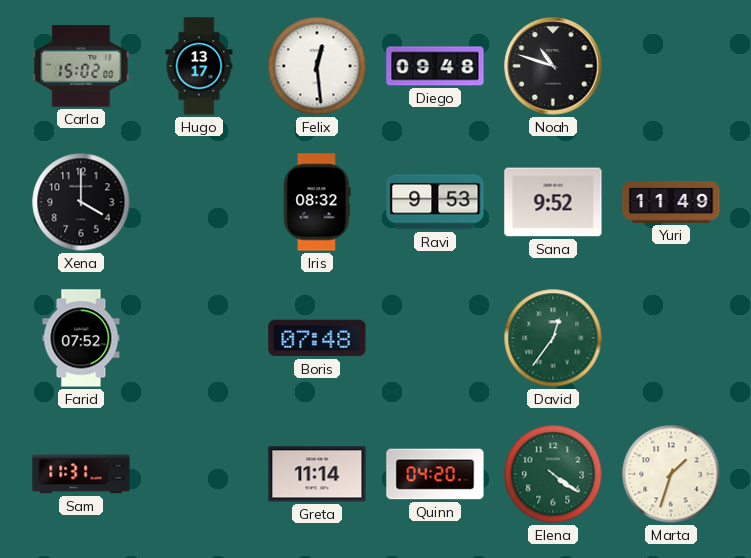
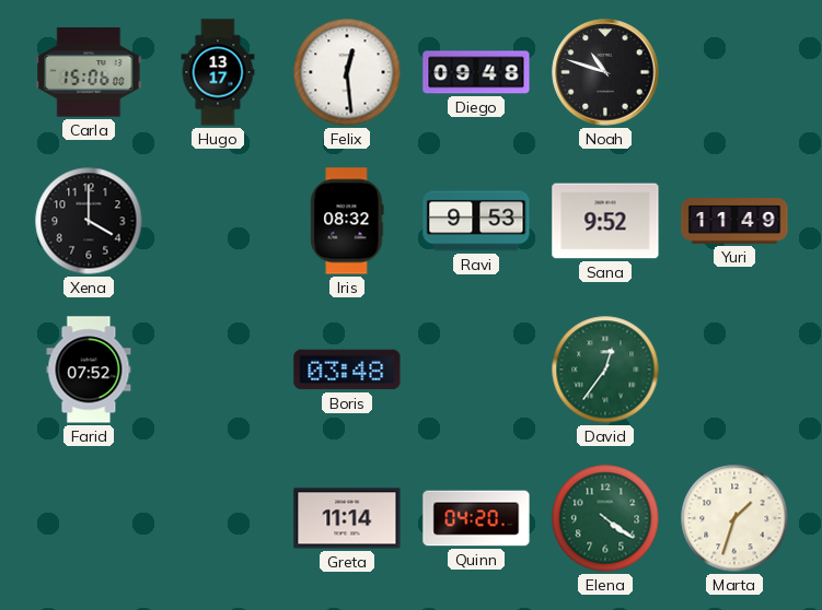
Carla: 15:02 -> 15:06 (89, 72)
Boris: 07:48 -> 03:48 (347, 369)
Sam: 11:31 -> none (81, 474)
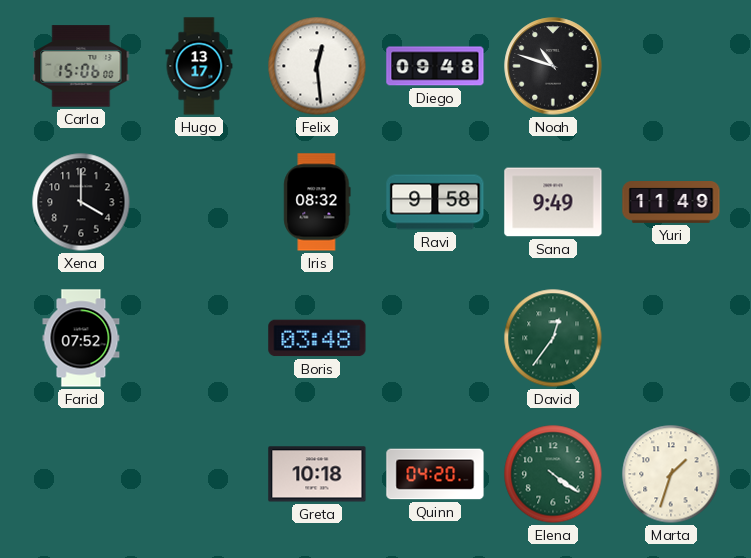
Ravi: 9:53 -> 9:58 (435, 202)
Sana: 9:52 -> 9:49 (553, 202)
Greta: 11:14 -> 10:18 (317, 474)
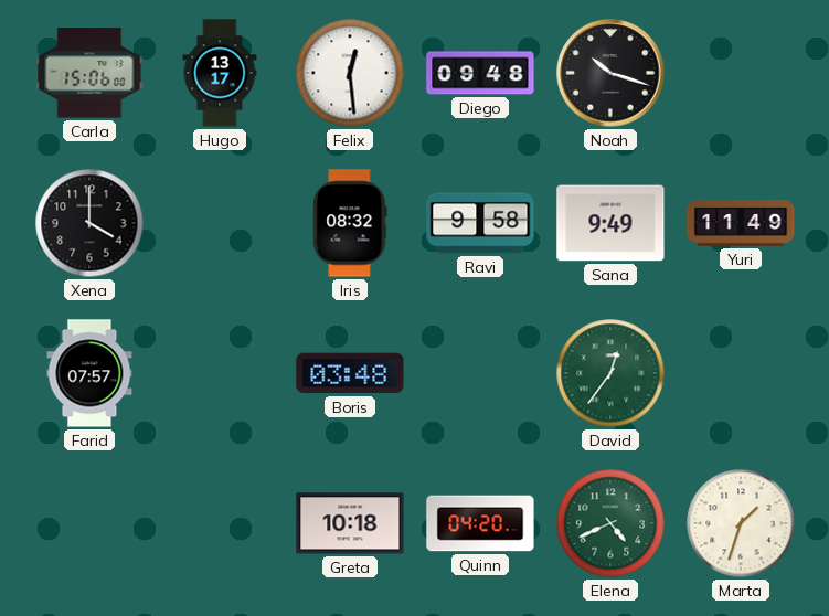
Noah: 10:48 -> 10:18 (610, 73)
Farid: 07:52 -> 07:57 (89, 373)
Elena: 4:21 -> 4:41 (610, 523)
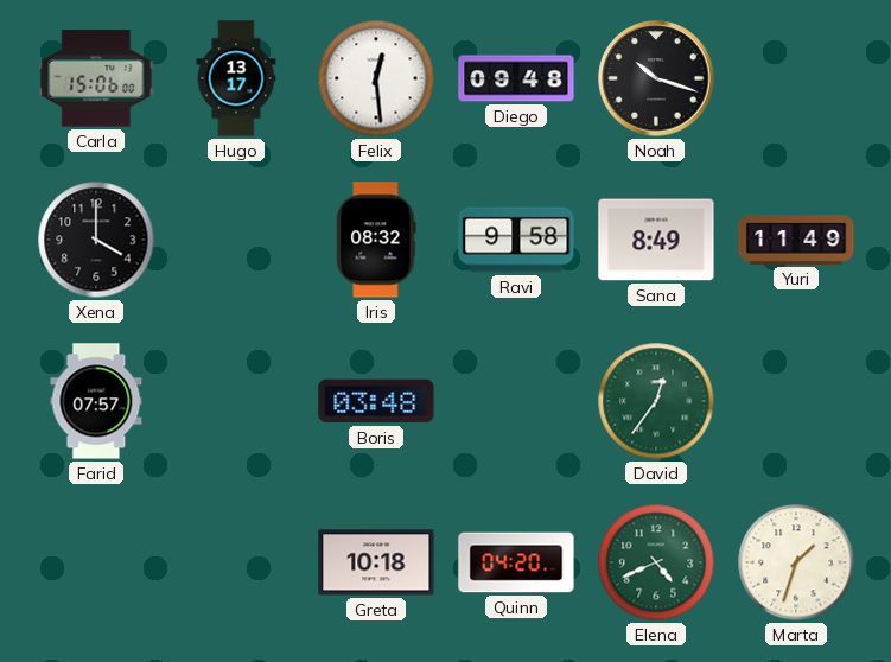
Sana: 9:49 -> 8:49 (656, 240)
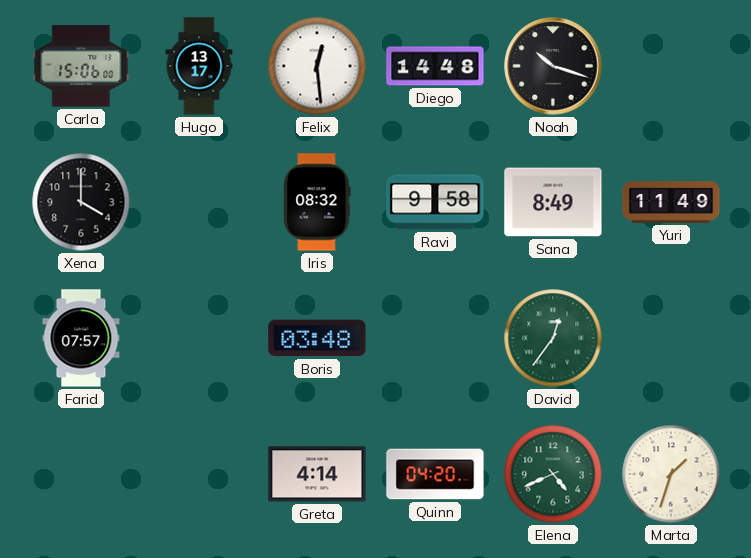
Diego: 09:48 -> 14:48 (435, 66)
Greta: 10:18 -> 4:14 (317, 474)
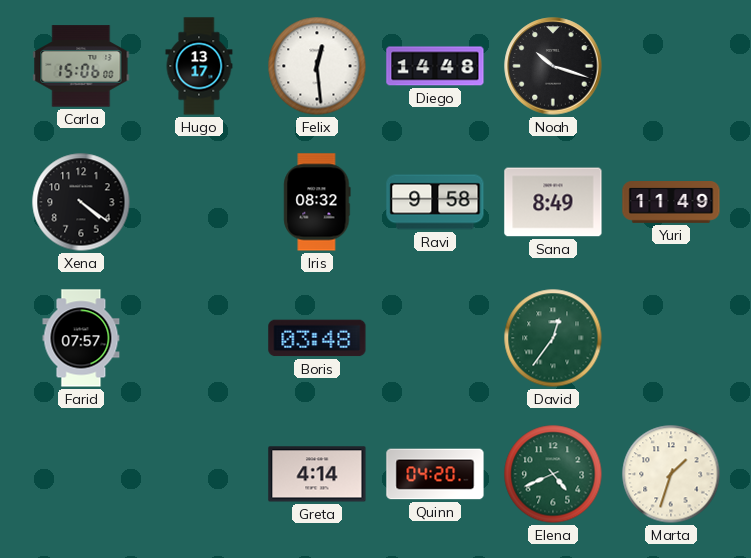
Xena: 4:00 -> 4:21 (81, 202)
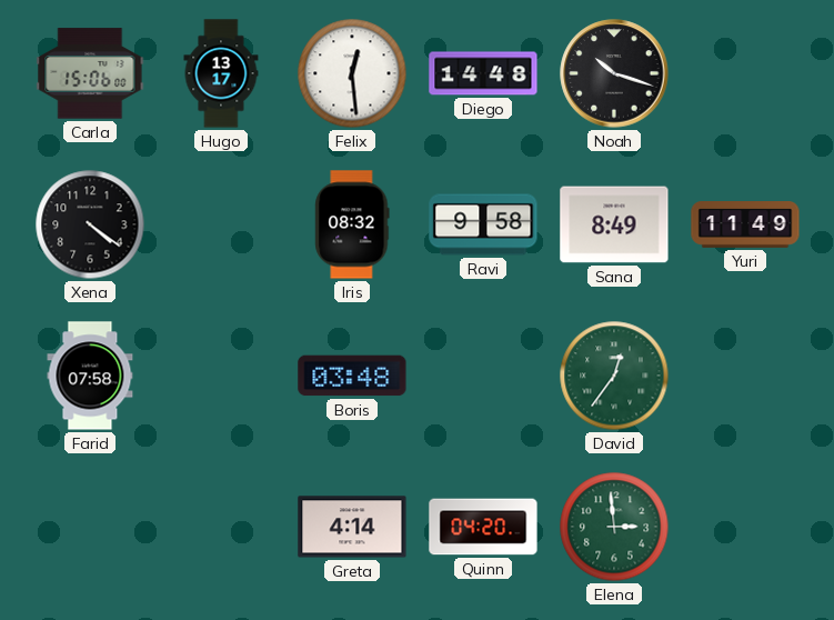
Farid: 07:57 -> 07:58 (90, 376)
Elena: 4:41 -> 2:59 (614, 527)
Marta: 1:33 -> none (671, 474)
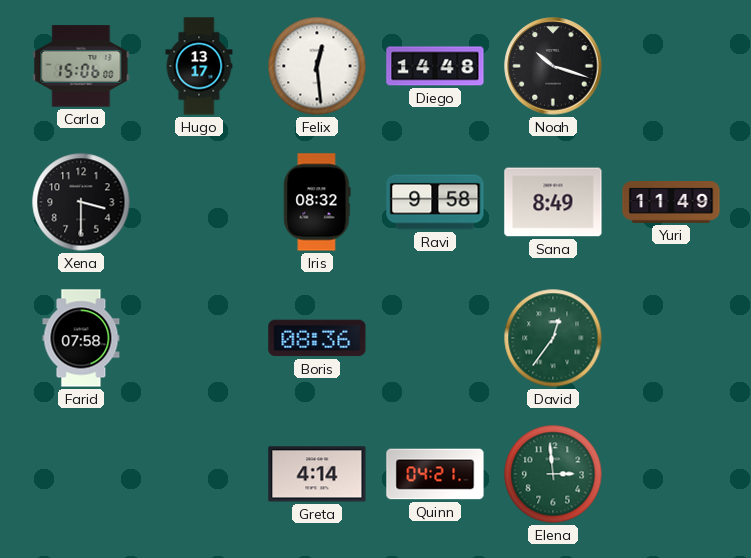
Xena: 4:21 -> 3:30 (81, 202)
Boris: 03:48 -> 08:36 (317, 338)
Quinn: 04:20 -> 04:21 (435, 474)
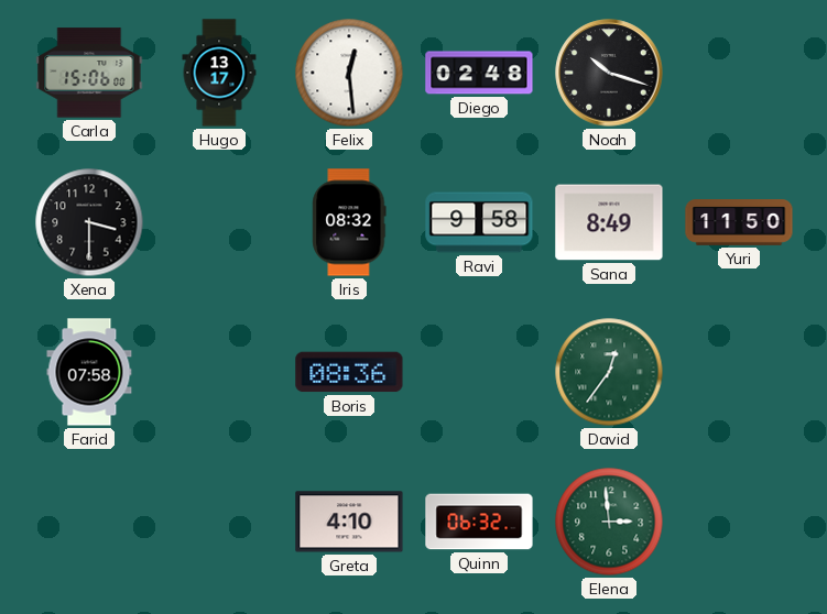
Diego: 14:48 -> 02:48 (479, 73)
Yuri: 11:49 -> 11:50 (739, 222)
Greta: 4:14 -> 4:10 (349, 522)
Quinn: 04:21 -> 06:32 (479, 522)
